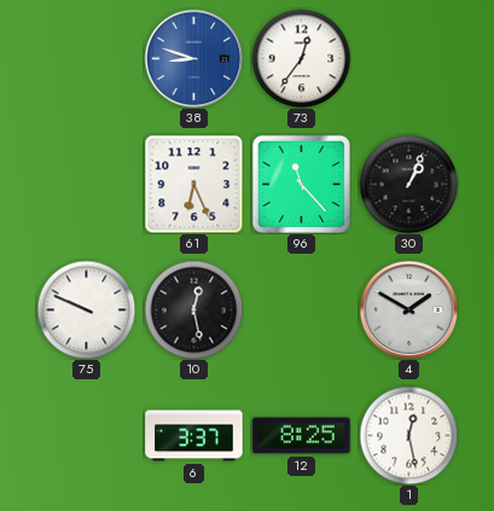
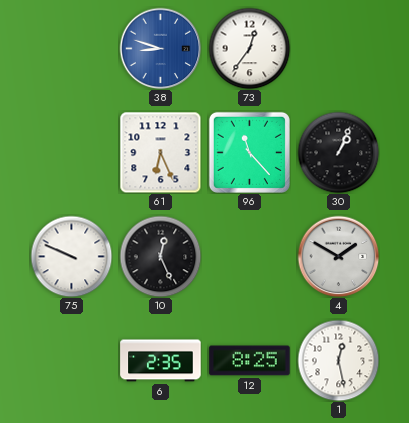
10: 12:28 -> 12:26 (160, 256)
6: 3:37 -> 2:35 (161, 361)
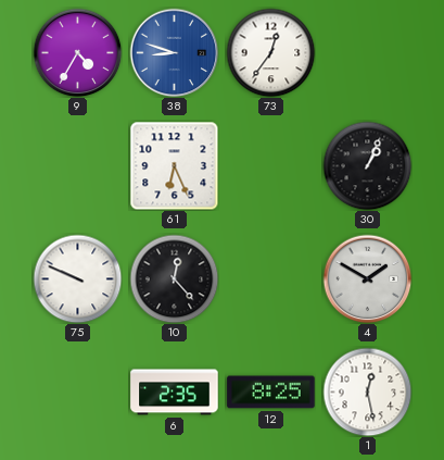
9: none -> 4:35 (77, 52)
96: 11:23 -> none (249, 152)
10: 12:26 -> 12:23 (174, 278)
